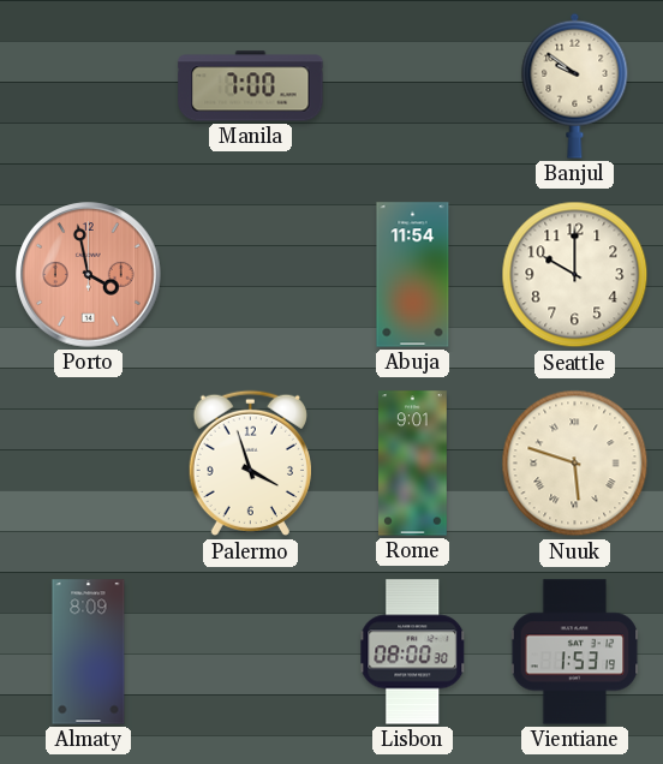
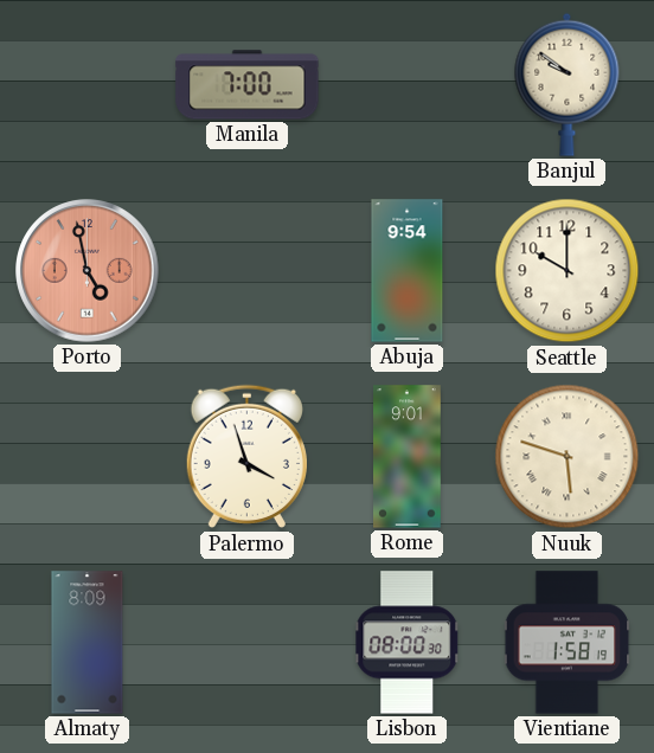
Porto: 3:58 -> 4:58 (88, 271)
Abuja: 11:54 -> 9:54 (408, 271)
Vientiane: 1:53 -> 1:58 (568, 643)
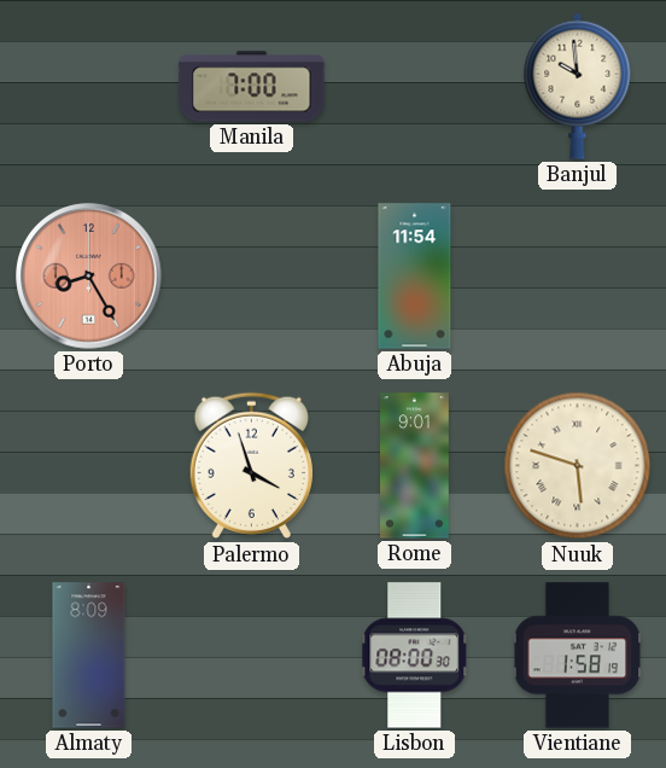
Banjul: 9:51 -> 9:59 (578, 86)
Porto: 4:58 -> 8:25 (89, 277)
Abuja: 9:54 -> 11:54 (415, 277)
Seattle: 10:00 -> none (568, 271)
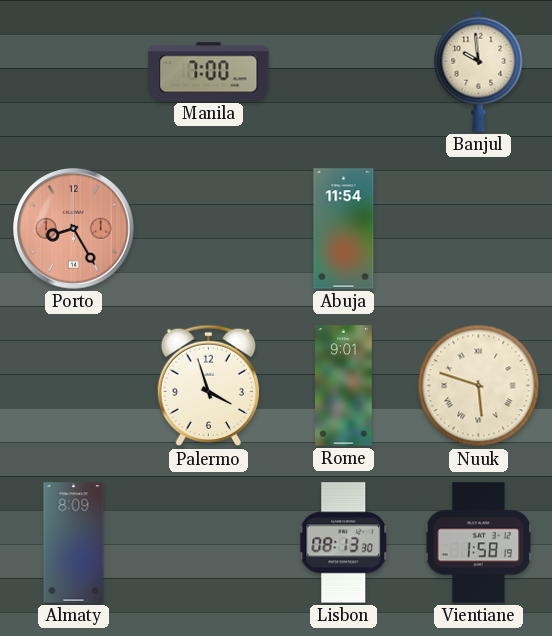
Lisbon: 08:00 -> 08:13 (344, 543)
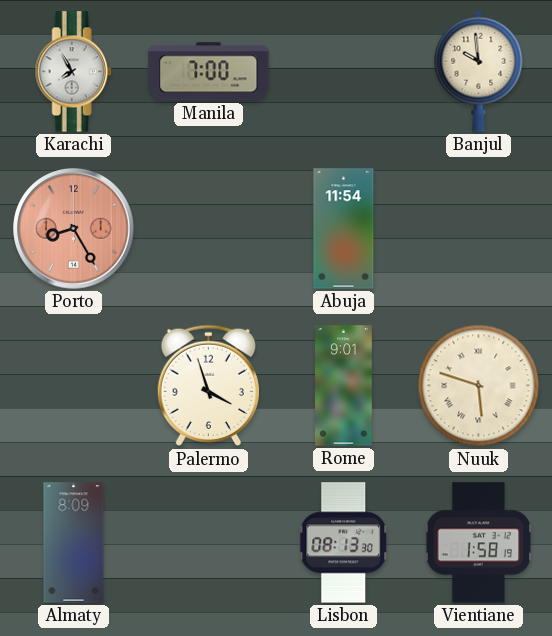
Karachi: none -> 7:55 (73, 72)
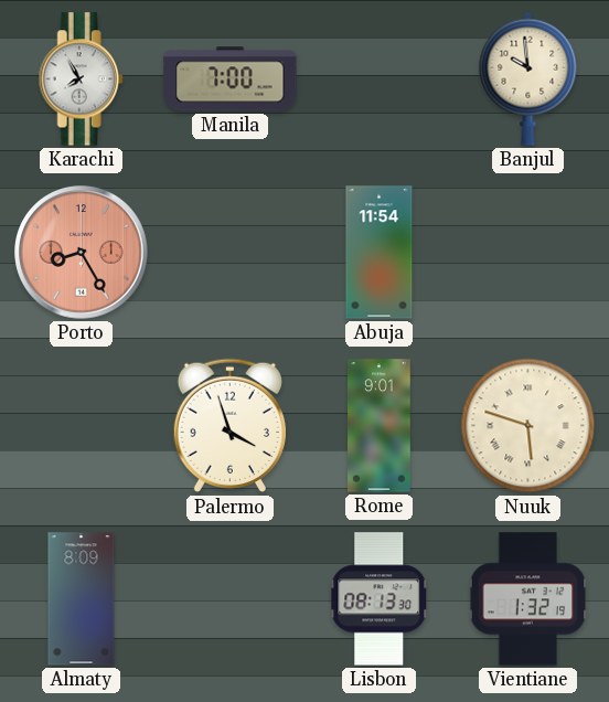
Vientiane: 1:58 -> 1:32 (528, 599)
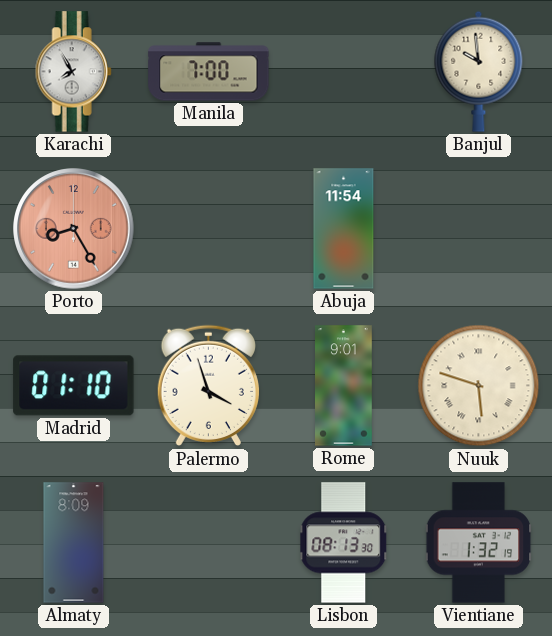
Madrid: none -> 01:10 (74, 386)
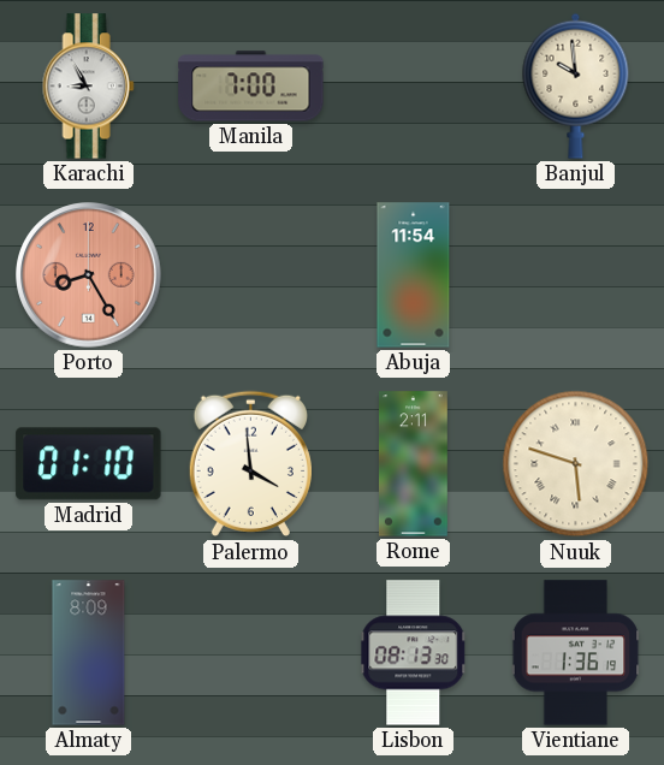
Karachi: 7:55 -> 8:55 (88, 87)
Palermo: 3:57 -> 3:59 (250, 464)
Rome: 9:01 -> 2:11 (414, 464)
Vientiane: 1:32 -> 1:36 (576, 653)
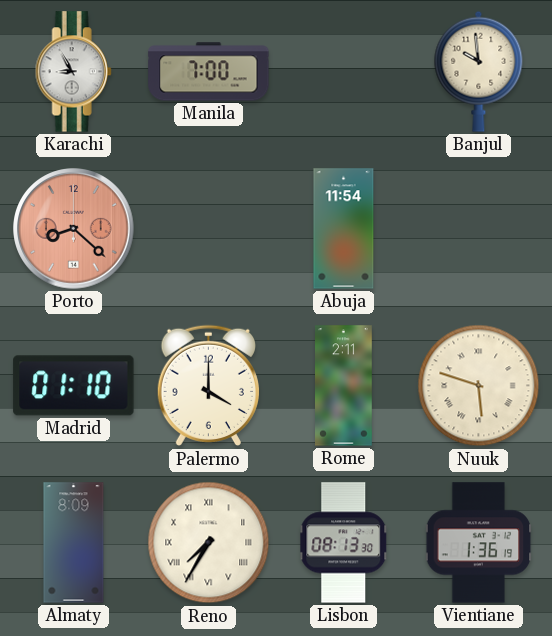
Porto: 8:25 -> 8:22 (74, 229)
Palermo: 3:59 -> 4:00 (208, 386)
Reno: none -> 7:35 (209, 543)
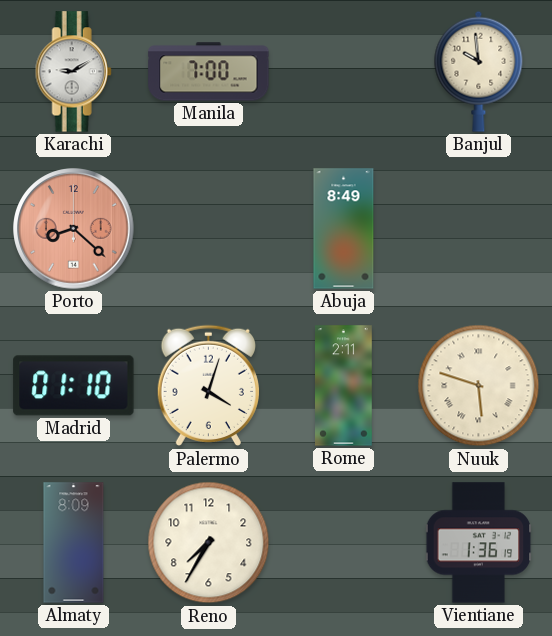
Karachi: 8:55 -> 9:10 (73, 72)
Abuja: 11:54 -> 8:49 (344, 229)
Palermo: 4:00 -> 4:03 (208, 386)
Reno numerals: Roman -> Arabic (209, 543)
Lisbon: 08:13 -> none (344, 543)
